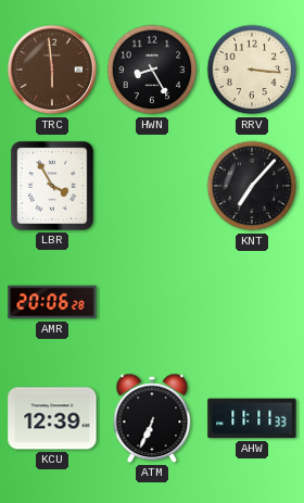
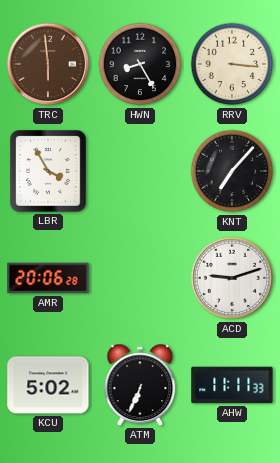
ACD: none -> 9:12 (232, 278)
KCU: 12:39 -> 5:02 (48, 385)
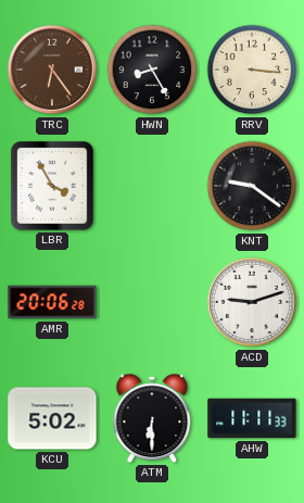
TRC: 5:59 -> 6:24 (52, 70)
KNT: 7:07 -> 9:21 (252, 186)
ATM: 6:34 -> 6:30 (152, 418)
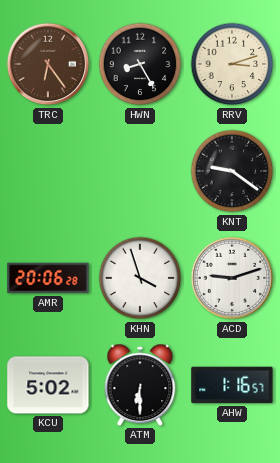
RRV: 3:16 -> 3:12 (232, 64)
LBR: 3:55 -> none (52, 186)
KHN: none -> 3:57 (140, 278)
AHW: 11:11 -> 1:16 (232, 385)
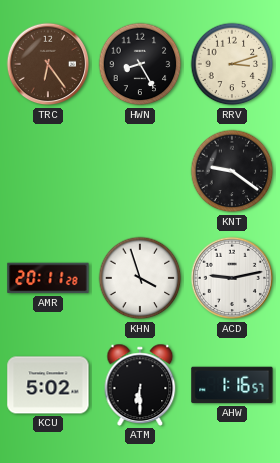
AMR: 20:06 -> 20:11 (48, 278)
ACD: 9:12 -> 9:13 (232, 278)
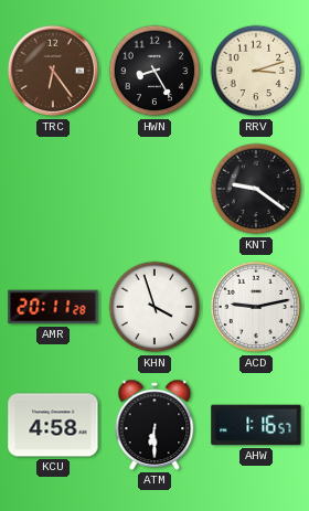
KCU: 5:02 -> 4:58 (53, 425)
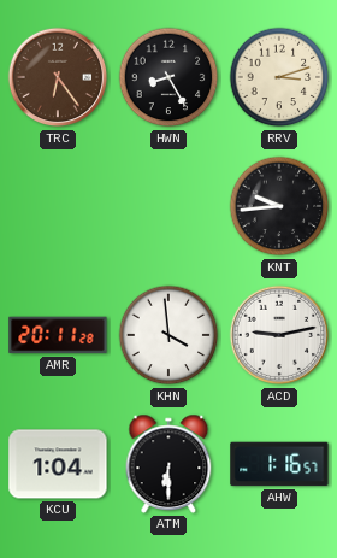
KNT: 9:21 -> 9:44 (279, 206)
KHN: 3:57 -> 3:59 (168, 335)
KCU: 4:58 -> 1:04 (58, 464)
